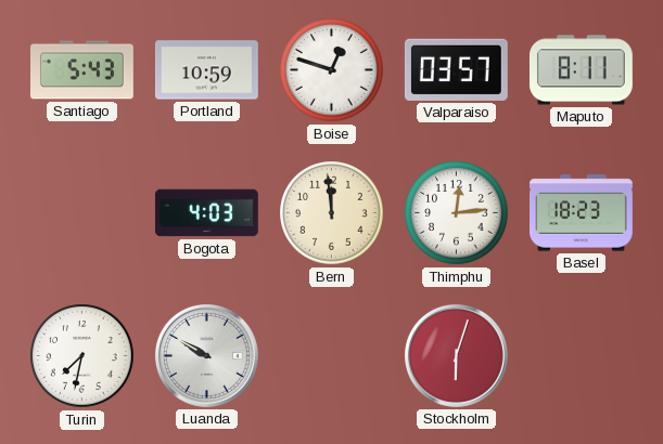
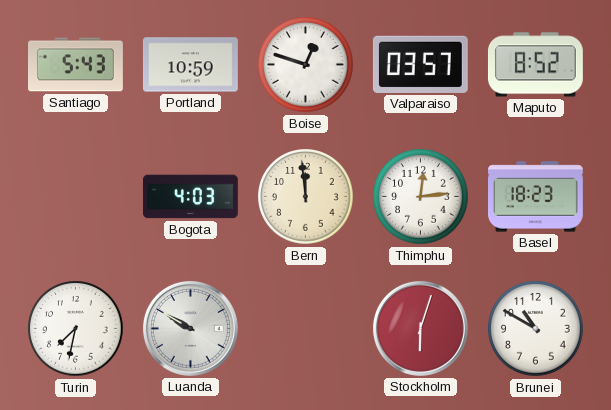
Maputo: 8:11 -> 8:52 (535, 65)
Brunei: none -> 10:50 (536, 329)
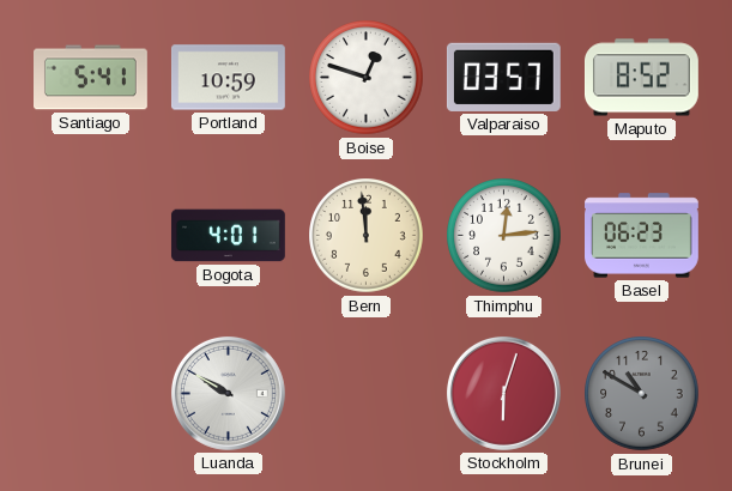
Santiago: 5:43 -> 5:41 (91, 78)
Bogota: 4:03 -> 4:01 (228, 236)
Basel: 18:23 -> 06:23 (642, 236)
Turin: 7:32 -> none (76, 329)
Brunei dial: white -> grey (642, 394)
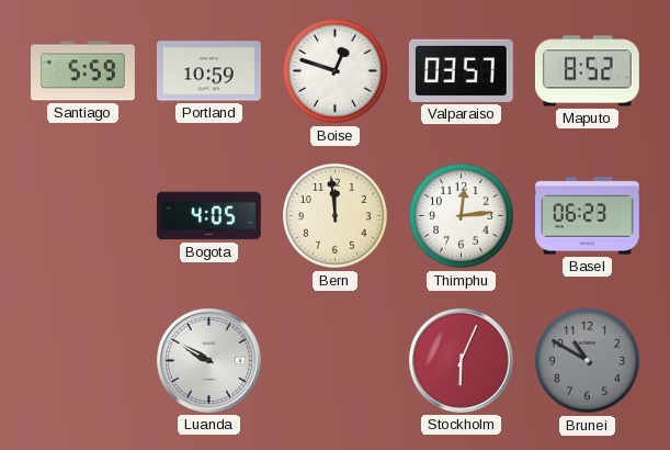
Santiago: 5:41 -> 5:59 (83, 71)
Bogota: 4:01 -> 4:05 (208, 216)
Stockholm: 6:03 -> 6:04 (461, 360)
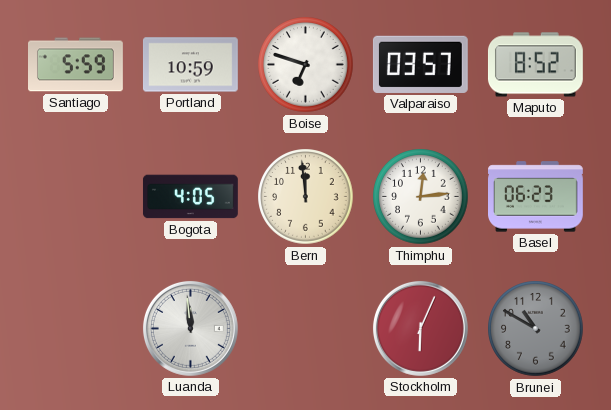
Boise: 12:48 -> 6:48 (306, 65)
Luanda: 9:50 -> 11:59 (190, 328)
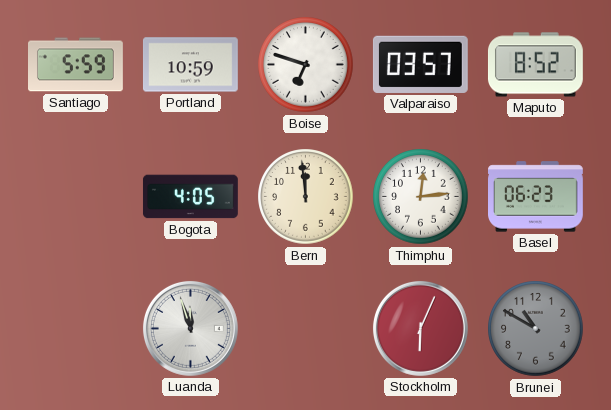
Luanda: 11:59 -> 11:57 (190, 328)
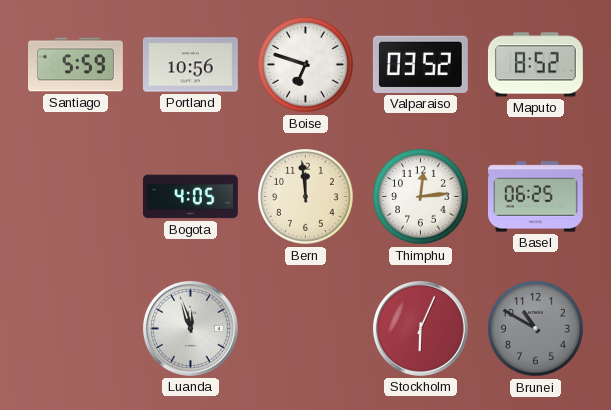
Portland: 10:59 -> 10:56 (190, 65)
Valparaiso: 03:57 -> 03:52 (420, 64)
Basel: 06:23 -> 06:25 (536, 197)
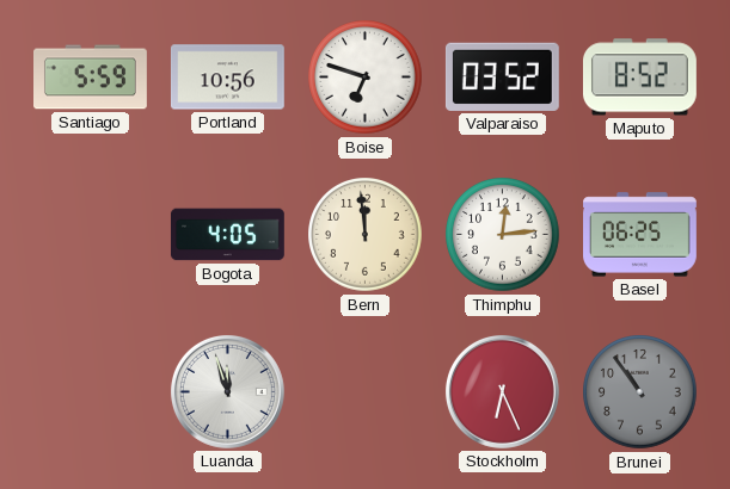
Stockholm: 6:04 -> 6:26 (502, 391)
Brunei: 10:50 -> 10:54 (640, 392)
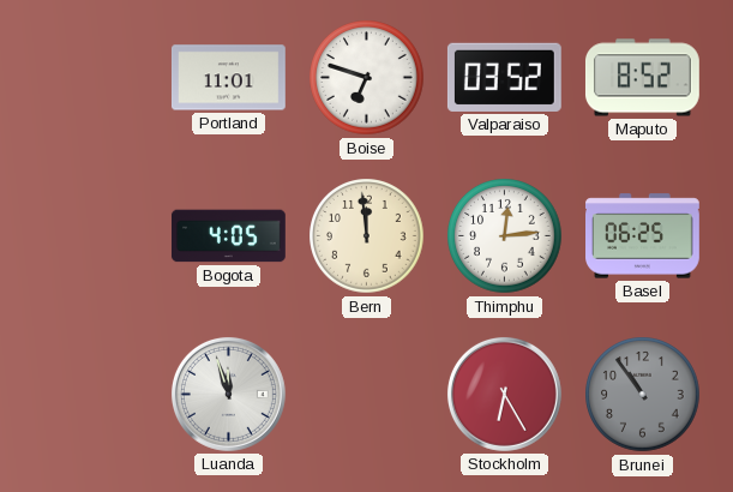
Santiago: 5:59 -> none (91, 78)
Portland: 10:56 -> 11:01 (228, 78)
Stockholm: 6:26 -> 6:25 (504, 394)
